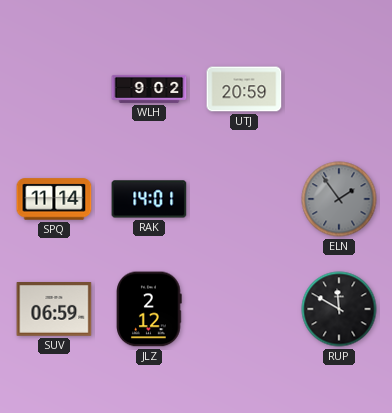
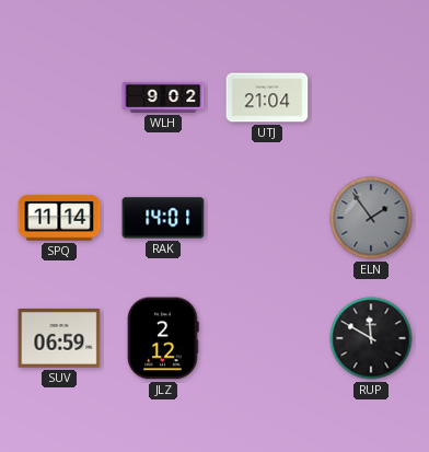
UTJ: 20:59 -> 21:04 (267, 97)
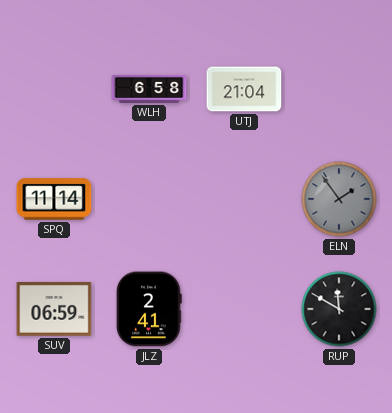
WLH: 9:02 -> 6:58 (149, 89)
RAK: 14:01 -> none (163, 218)
JLZ: 2:12 -> 2:41 (149, 309)
